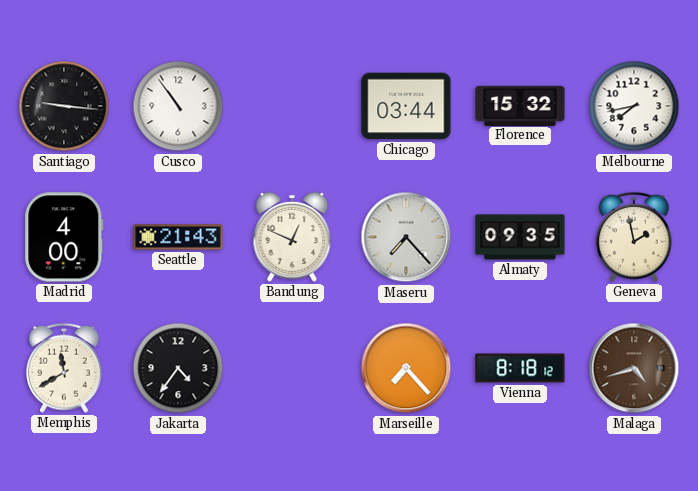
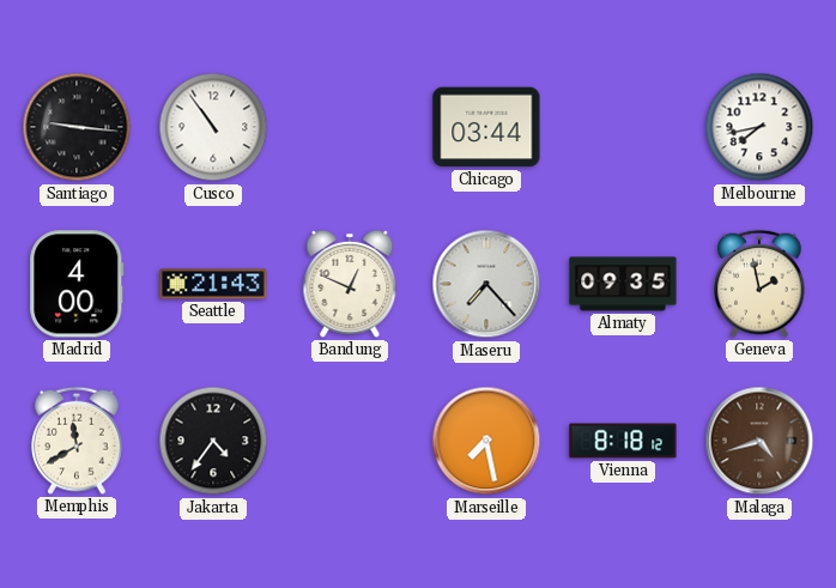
Florence: 15:32 -> none (520, 105)
Marseille: 7:23 -> 7:28 (486, 441)
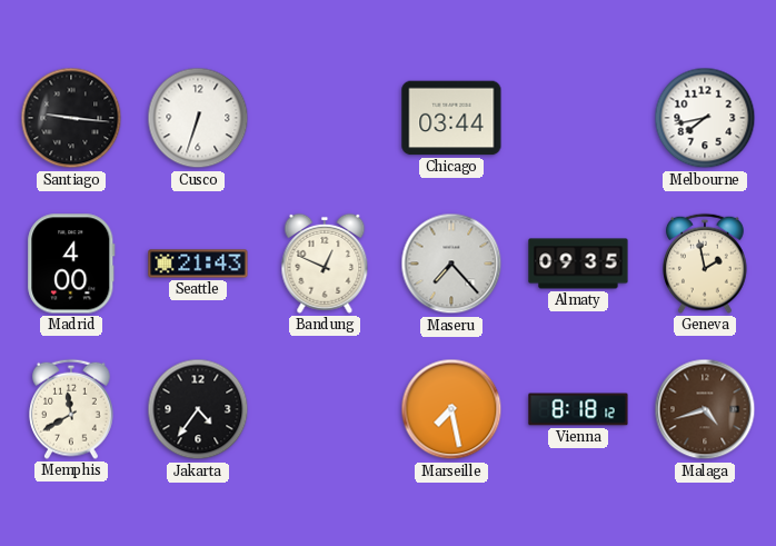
Cusco: 10:54 -> 6:33 (198, 118)
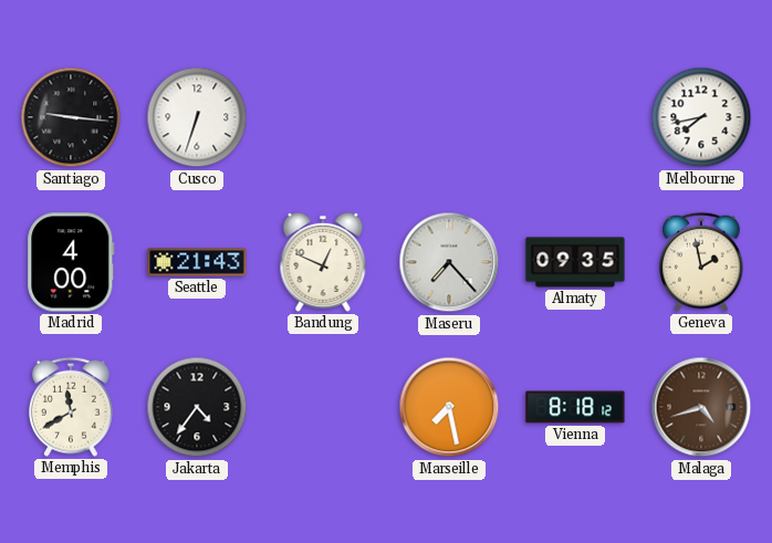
Chicago: 03:44 -> none (451, 118)
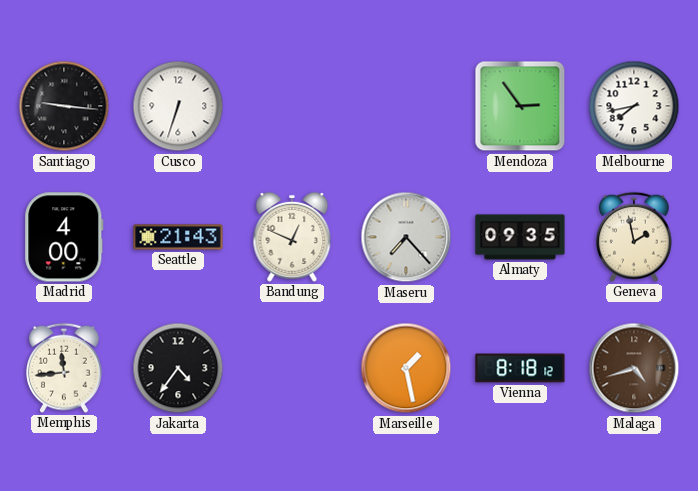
Mendoza: none -> 2:54 (520, 106)
Memphis: 11:40 -> 11:44 (65, 368)
Marseille: 7:28 -> 1:28 (406, 368)
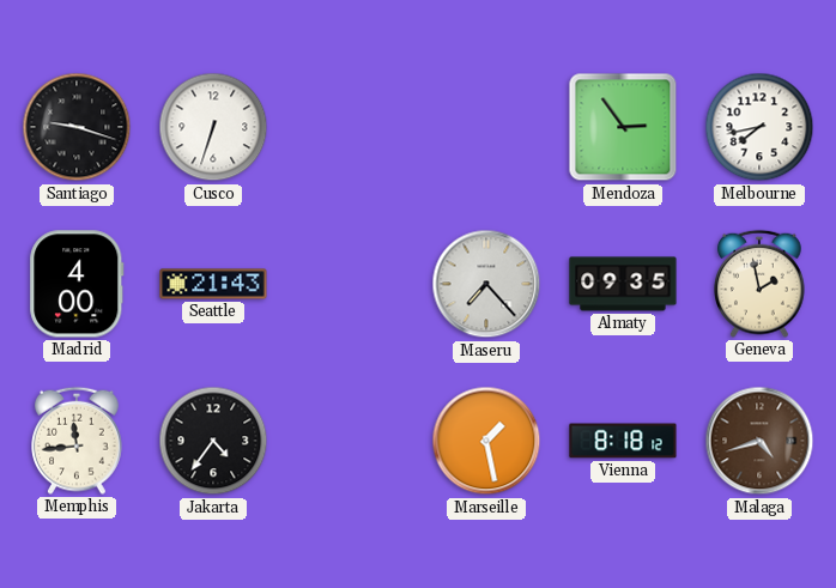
Santiago: 9:16 -> 9:18 (77, 127)
Bandung: 12:49 -> none (292, 237)
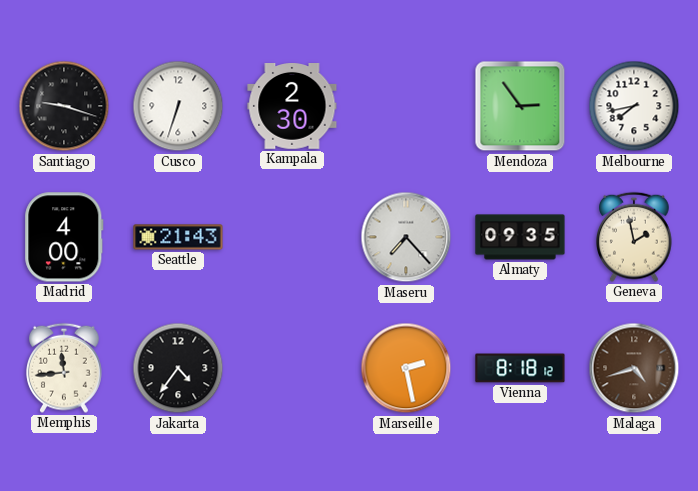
Kampala: none -> 2:30 (292, 107)
Marseille: 1:28 -> 2:28 (406, 368)
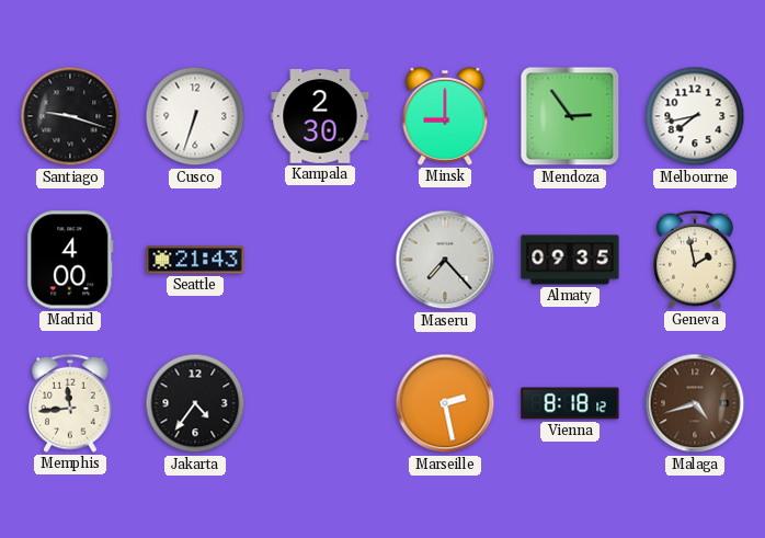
Minsk: none -> 9:00 (445, 116)
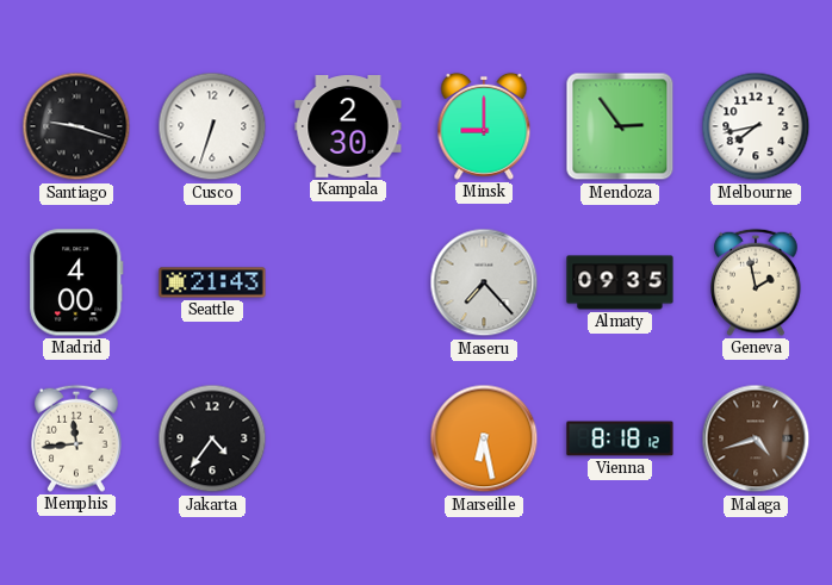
Marseille: 2:28 -> 6:28 (484, 438)
